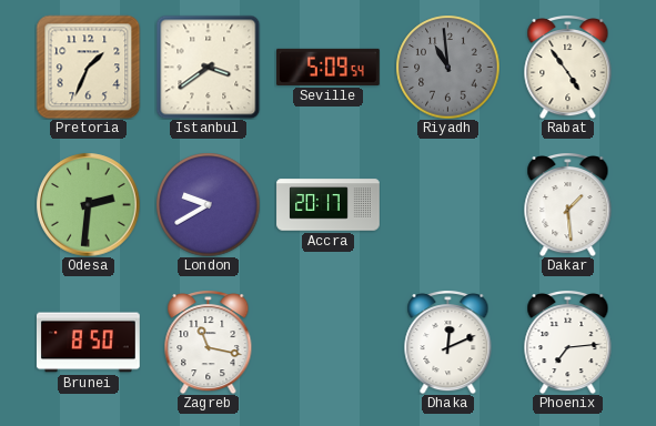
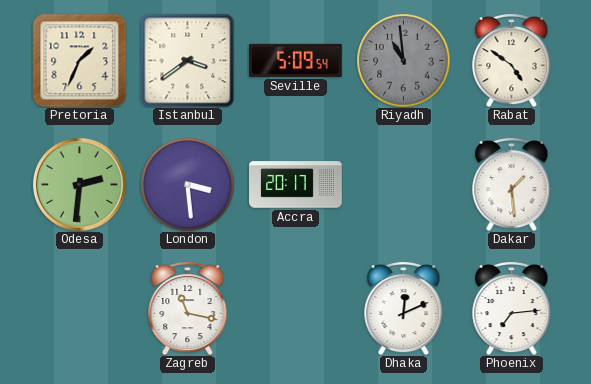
Rabat: 4:54 -> 4:51 (512, 61)
London: 9:40 -> 3:29 (187, 184)
Brunei: 8:50 -> none (88, 343)
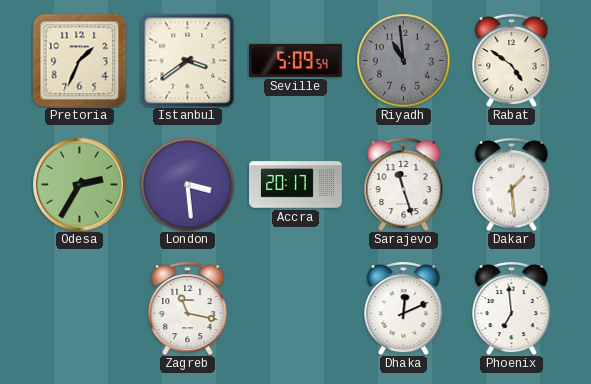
Odesa: 2:31 -> 2:35 (79, 184)
Sarajevo: none -> 11:27 (404, 185)
Phoenix: 7:14 -> 6:59 (512, 309)
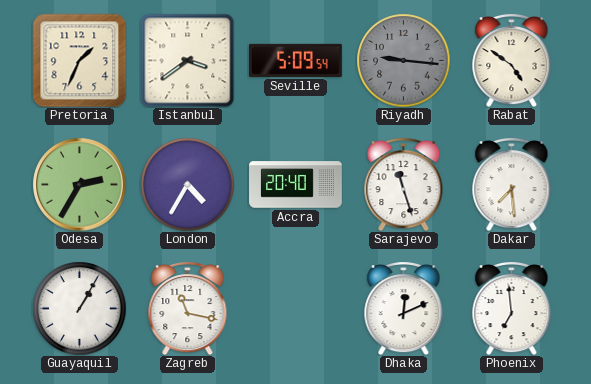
Riyadh: 10:59 -> 9:16 (403, 60)
London: 3:29 -> 4:35 (187, 184)
Accra: 20:17 -> 20:40 (296, 185)
Dakar: 1:29 -> 7:29 (512, 185)
Guayaquil: none -> 1:05 (79, 308)
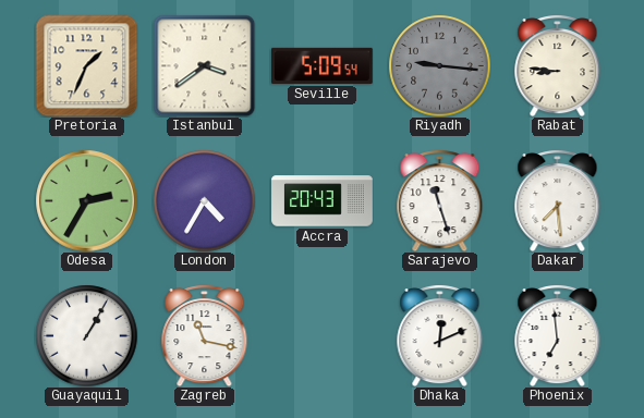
Rabat: 4:51 -> 8:46 (558, 66)
Accra: 20:40 -> 20:43 (323, 201)
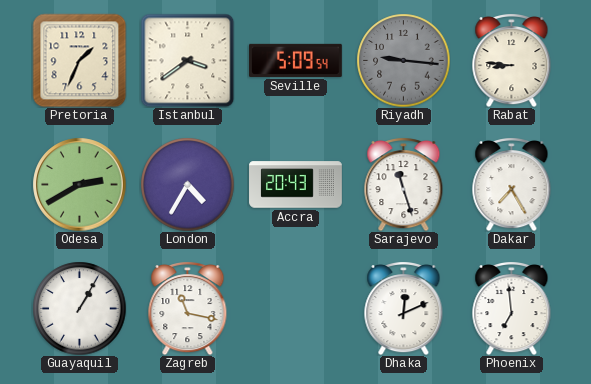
Odesa: 2:35 -> 2:40 (79, 184)
Dakar: 7:29 -> 7:25 (512, 185)
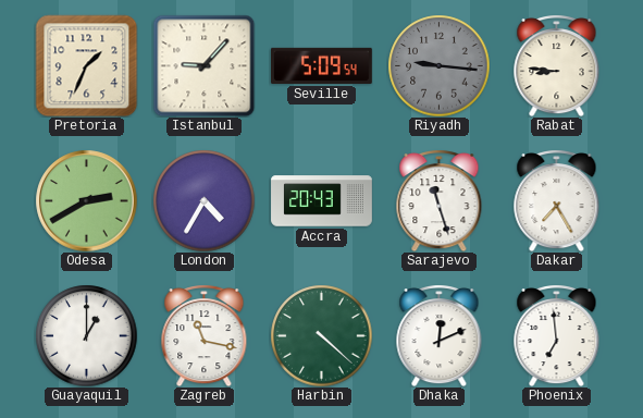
Istanbul: 3:39 -> 9:07 (203, 65)
Guayaquil: 1:05 -> 1:00 (86, 335)
Harbin: none -> 4:22 (321, 335)
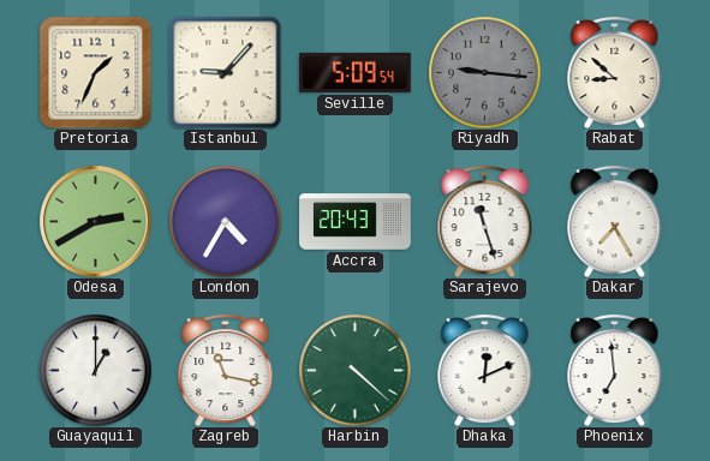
Rabat: 8:46 -> 8:52 (615, 73)
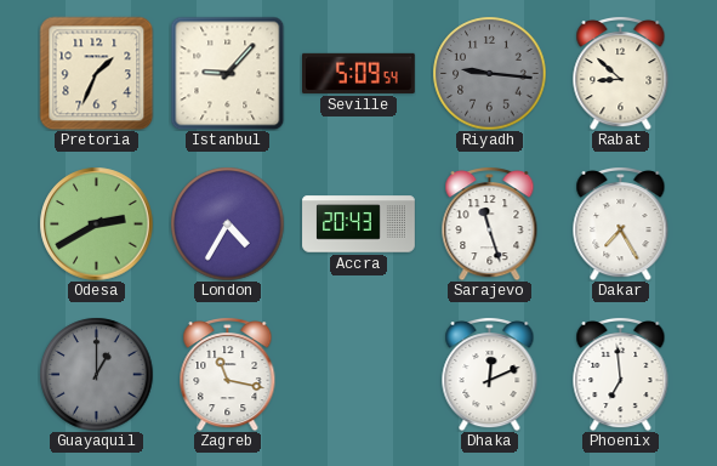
Guayaquil dial: white -> grey (96, 374)
Harbin: 4:22 -> none (354, 370)
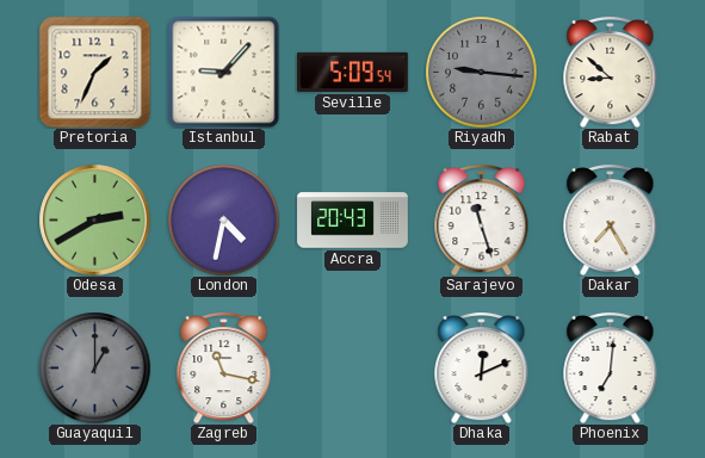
London: 4:35 -> 4:32 (223, 219)
Phoenix: 6:59 -> 7:01 (611, 369)
